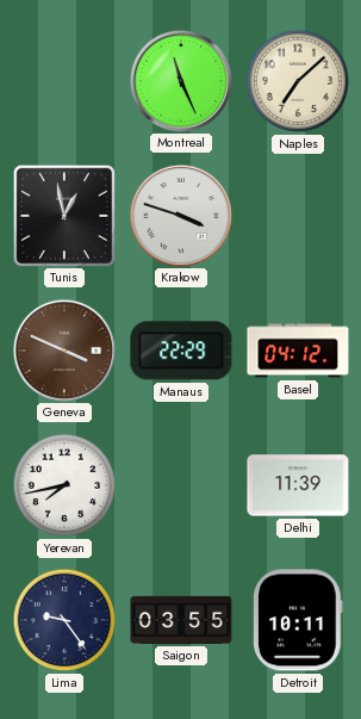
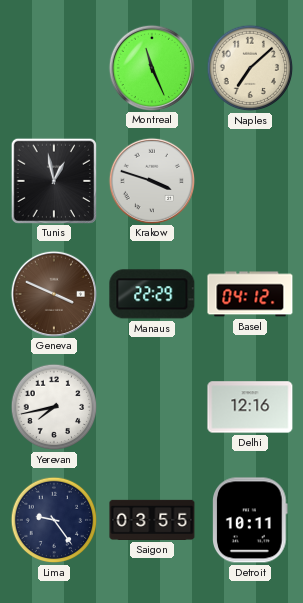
Delhi: 11:39 -> 12:16 (250, 407)
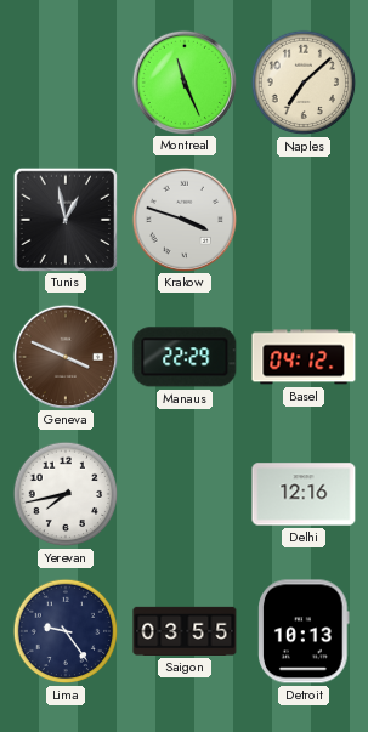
Detroit: 10:11 -> 10:13 (304, 631)
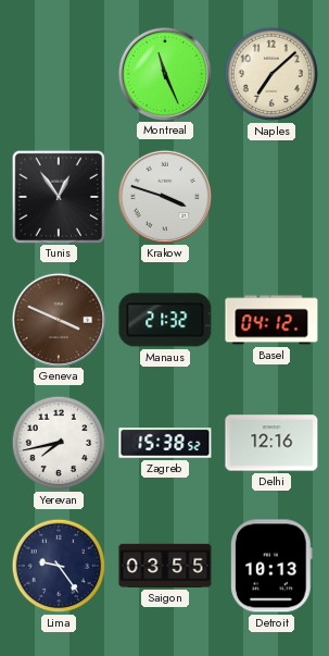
Tunis: 12:58 -> 12:54 (58, 196)
Manaus: 22:29 -> 21:32 (165, 320)
Zagreb: none -> 15:38 (165, 443)
